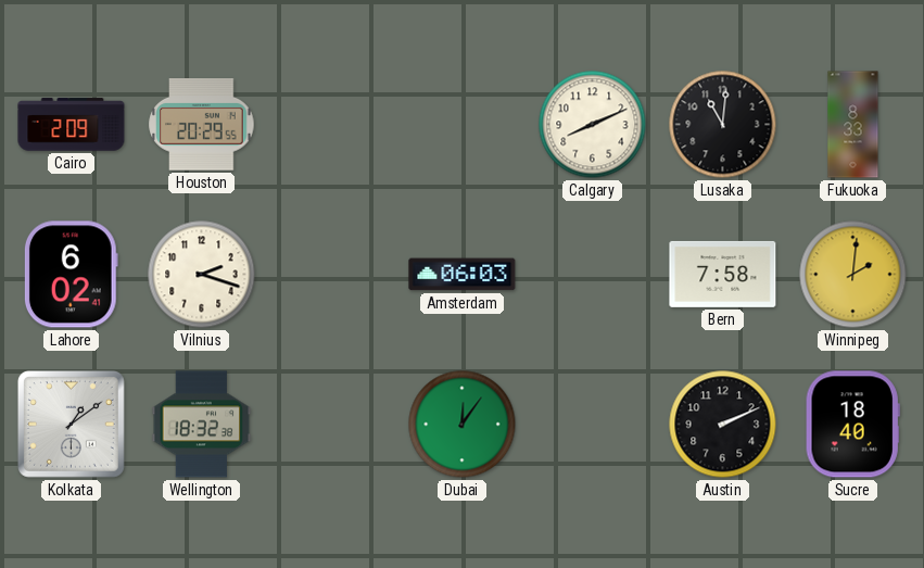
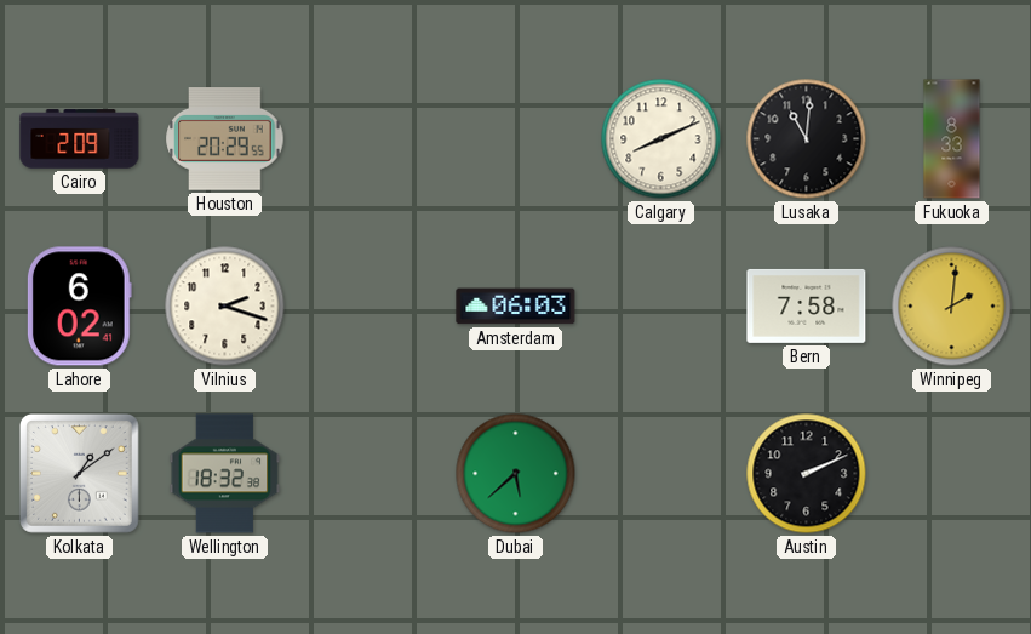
Dubai: 12:06 -> 5:38 (516, 474)
Sucre: 18:40 -> none (852, 425)
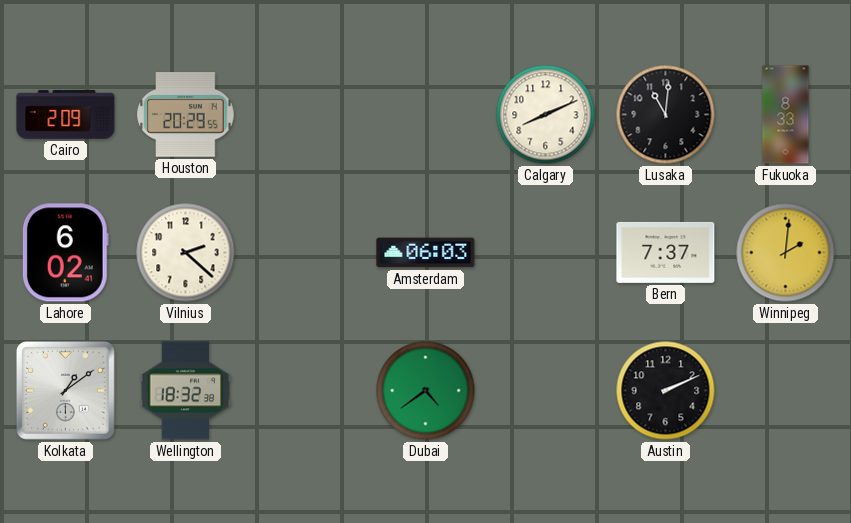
Vilnius: 2:18 -> 2:22 (186, 253)
Bern: 7:58 -> 7:37 (666, 252)
Dubai: 5:38 -> 4:39 (426, 391)
